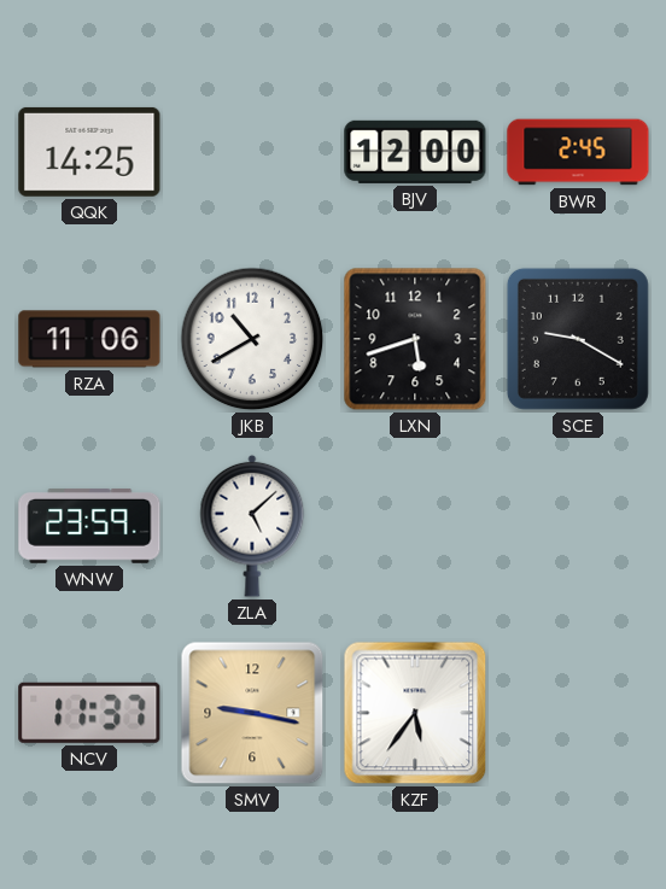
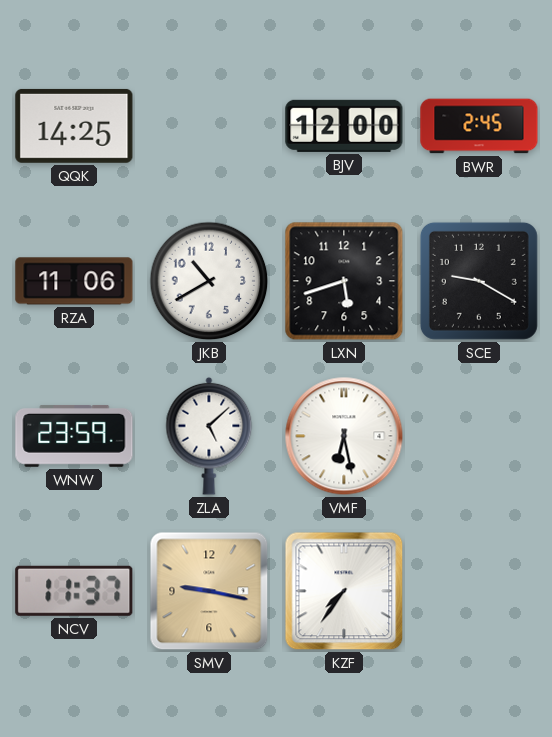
VMF: none -> 6:28 (344, 436)
KZF: 5:36 -> 7:36 (344, 591)
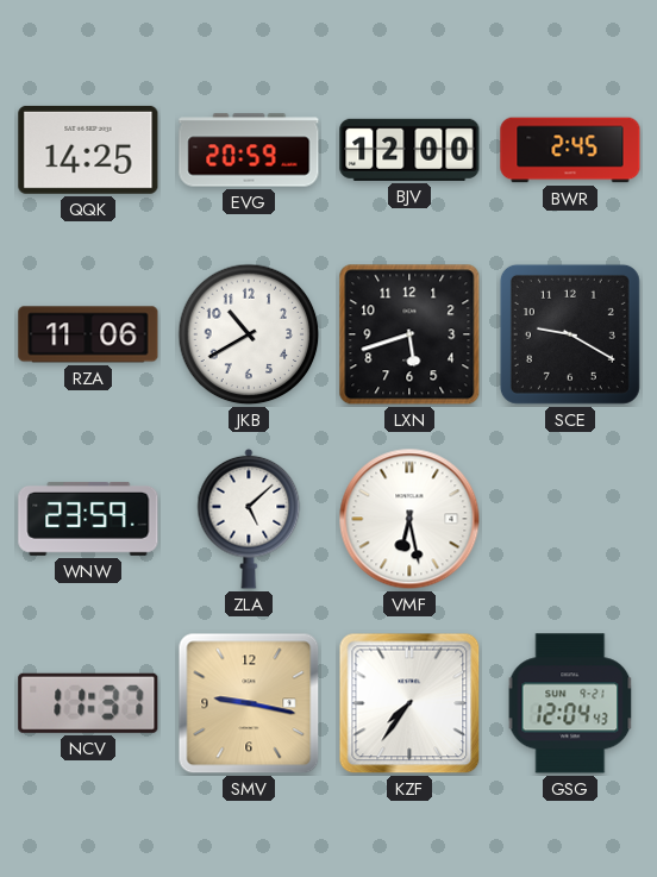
EVG: none -> 20:59 (249, 150)
GSG: none -> 12:04 (570, 703)
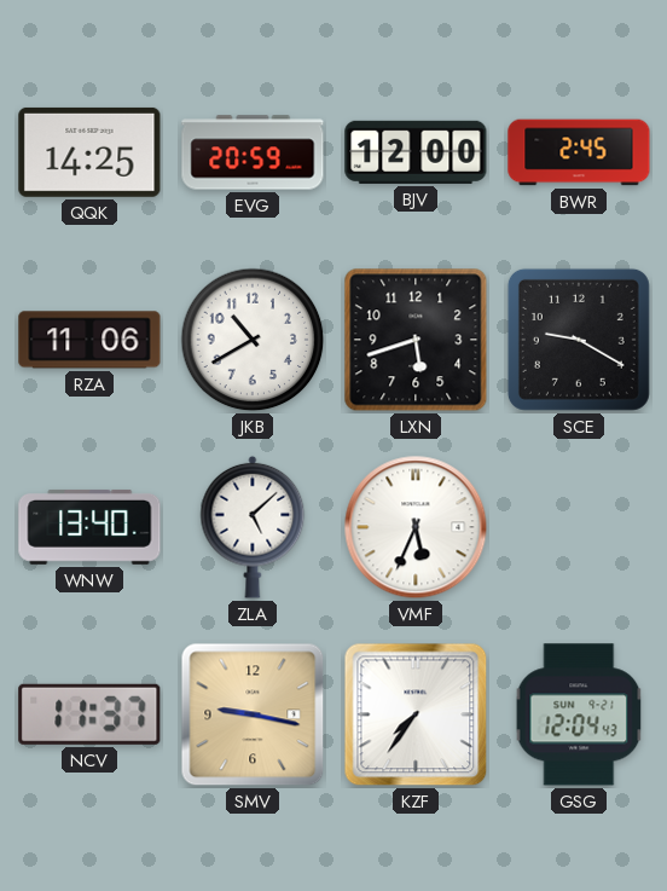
WNW: 23:59 -> 13:40 (89, 527)
VMF: 6:28 -> 5:34 (416, 527)
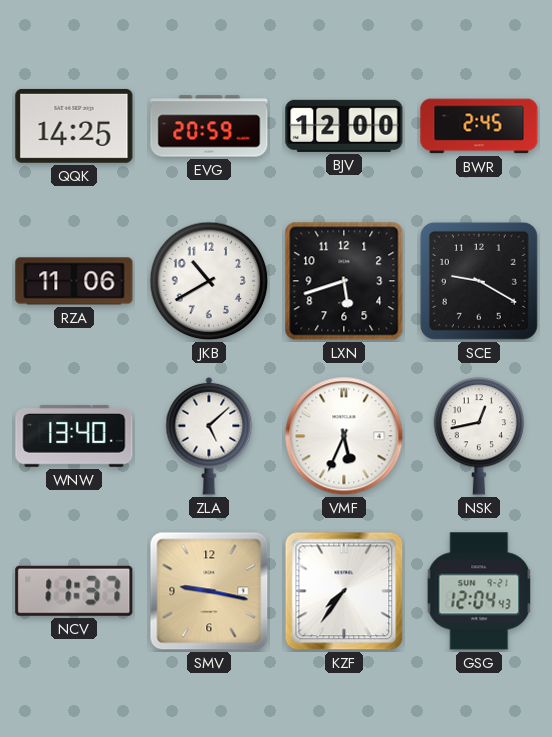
NSK: none -> 12:43 (479, 436)
